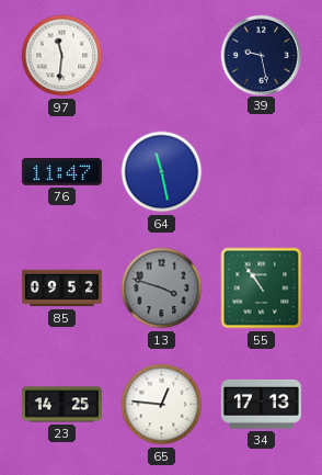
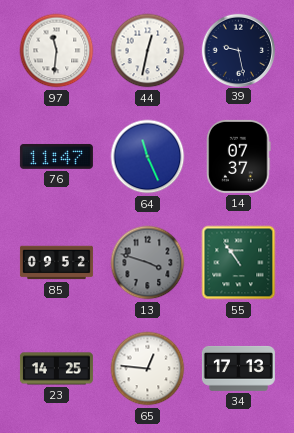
44: none -> 12:32 (148, 51)
64: 11:28 -> 11:26 (148, 157)
14: none -> 07:37 (239, 156)
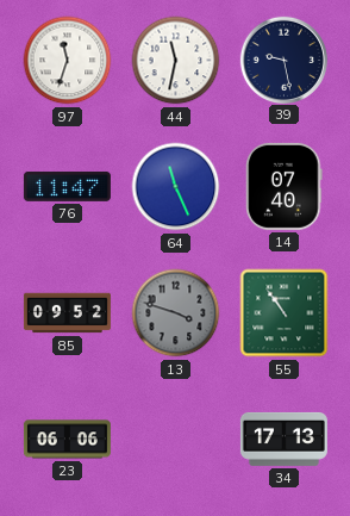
97: 11:31 -> 11:33 (68, 61)
44: 12:32 -> 11:32 (176, 61)
14: 07:37 -> 07:40 (285, 186)
23: 14:25 -> 06:06 (67, 440)
65: 12:46 -> none (148, 369)
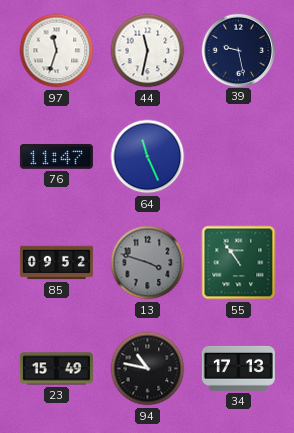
14: 07:40 -> none (285, 186)
23: 06:06 -> 15:49 (56, 369)
94: none -> 10:47 (148, 369)
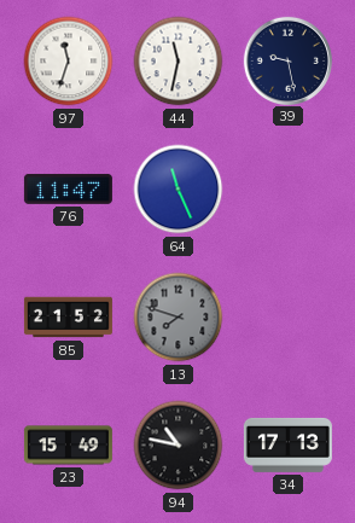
85: 09:52 -> 21:52 (68, 318)
13: 3:48 -> 7:48 (179, 318)
55: 10:54 -> none (239, 263)
